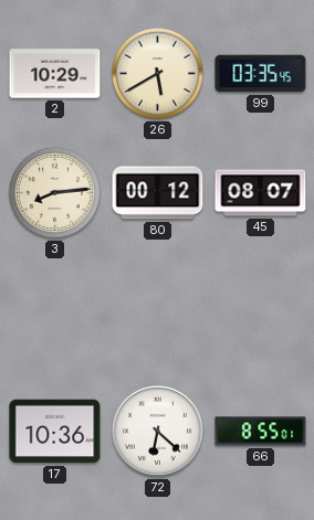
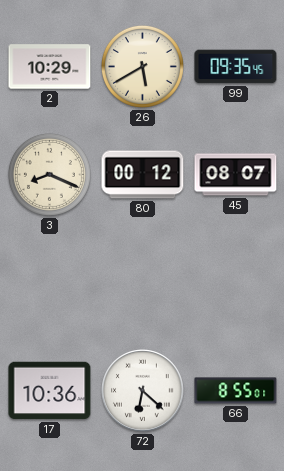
99: 03:35 -> 09:35 (236, 67)
3: 8:14 -> 8:19 (49, 174)
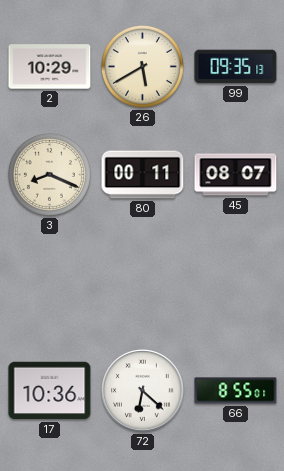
99: 09:35:45 -> 09:35:13 (236, 67)
80: 00:12 -> 00:11 (143, 175)
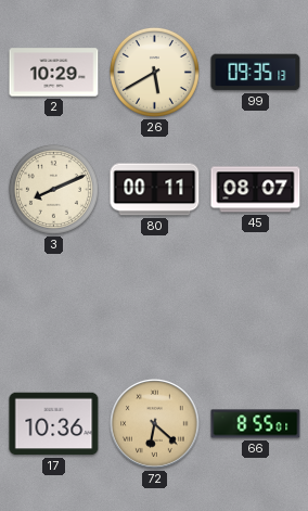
3: 8:19 -> 8:11 (53, 189)
72 dial: white -> champagne (155, 424)
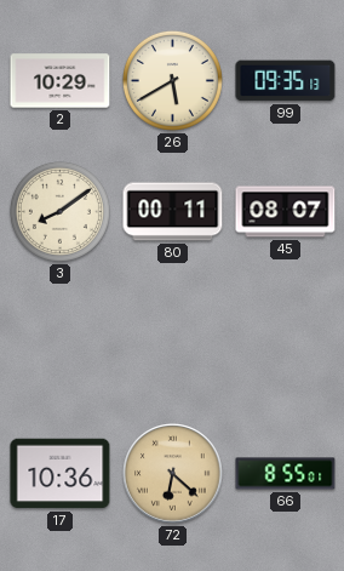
3: 8:11 -> 8:09 (59, 211)
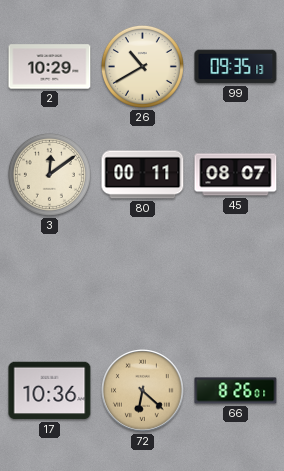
26: 5:40 -> 10:40 (142, 66)
3: 8:09 -> 12:09 (49, 174)
66: 8:55 -> 8:26 (236, 391)
